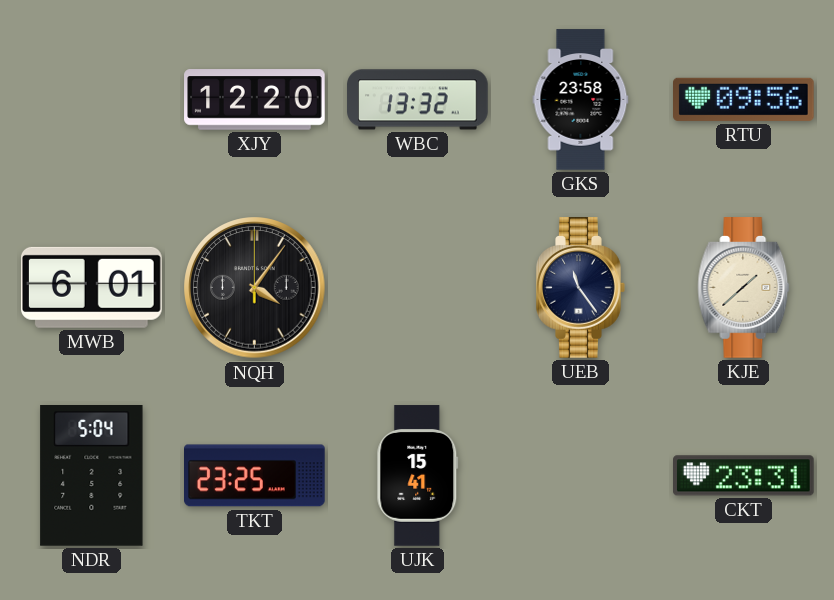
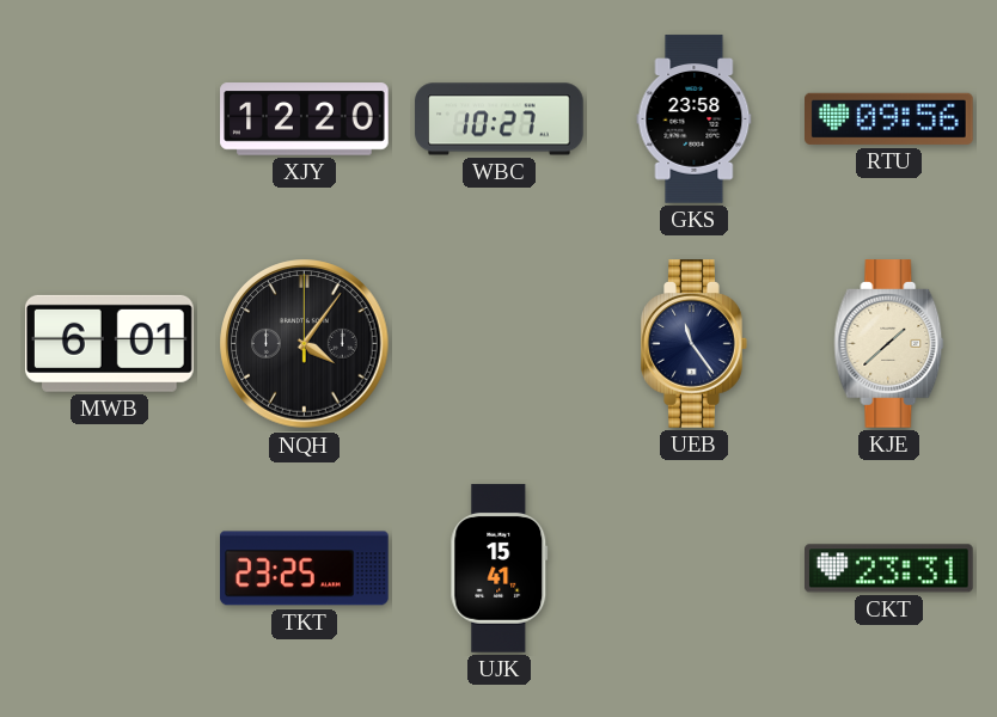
WBC: 13:32 -> 10:27 (500, 119)
NDR: 5:04 -> none (92, 476)
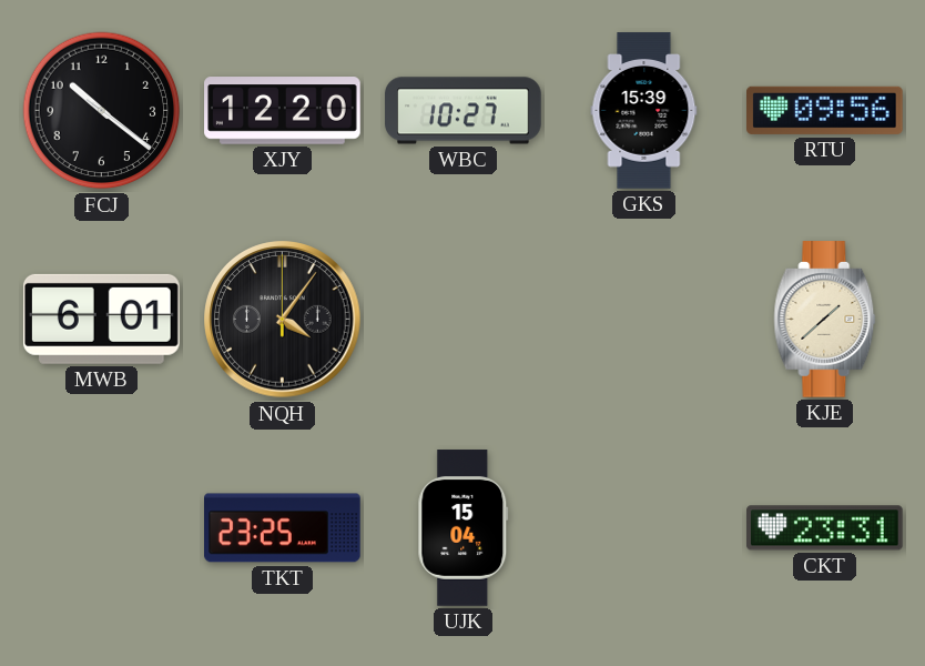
FCJ: none -> 10:21 (102, 111)
GKS: 23:58 -> 15:39 (644, 111)
UEB: 11:24 -> none (695, 344)
UJK: 15:41 -> 15:04 (464, 528)
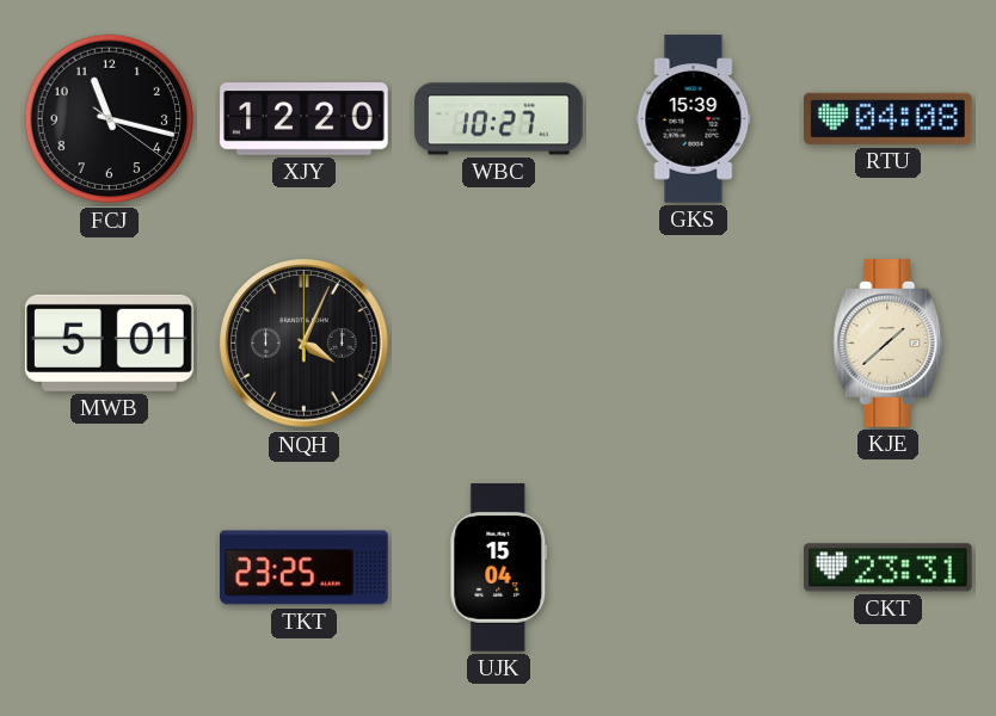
FCJ: 10:21 -> 11:17 (110, 119)
RTU: 09:56 -> 04:08 (889, 118)
MWB: 6:01 -> 5:01 (109, 342)
NQH: 4:06 -> 4:04 (305, 344)
